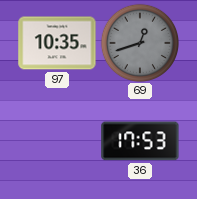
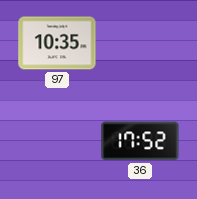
69: 12:42 -> none (139, 42)
36: 17:53 -> 17:52 (140, 141)
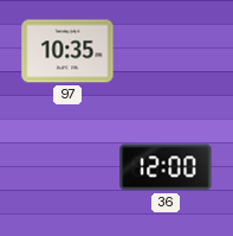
36: 17:52 -> 12:00 (166, 167)
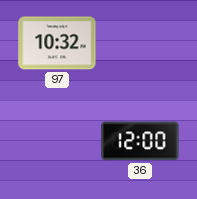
97: 10:35 -> 10:32 (57, 43)
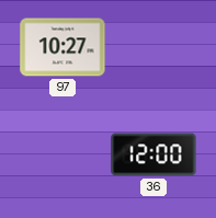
97: 10:32 -> 10:27 (62, 47)
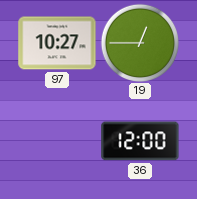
19: none -> 12:45 (139, 42)
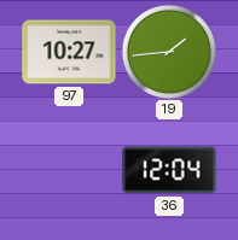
19: 12:45 -> 1:44 (168, 51)
36: 12:00 -> 12:04 (169, 170)
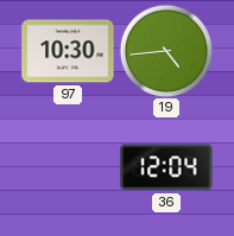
97: 10:27 -> 10:30 (68, 51)
19: 1:44 -> 4:44 (165, 50)
